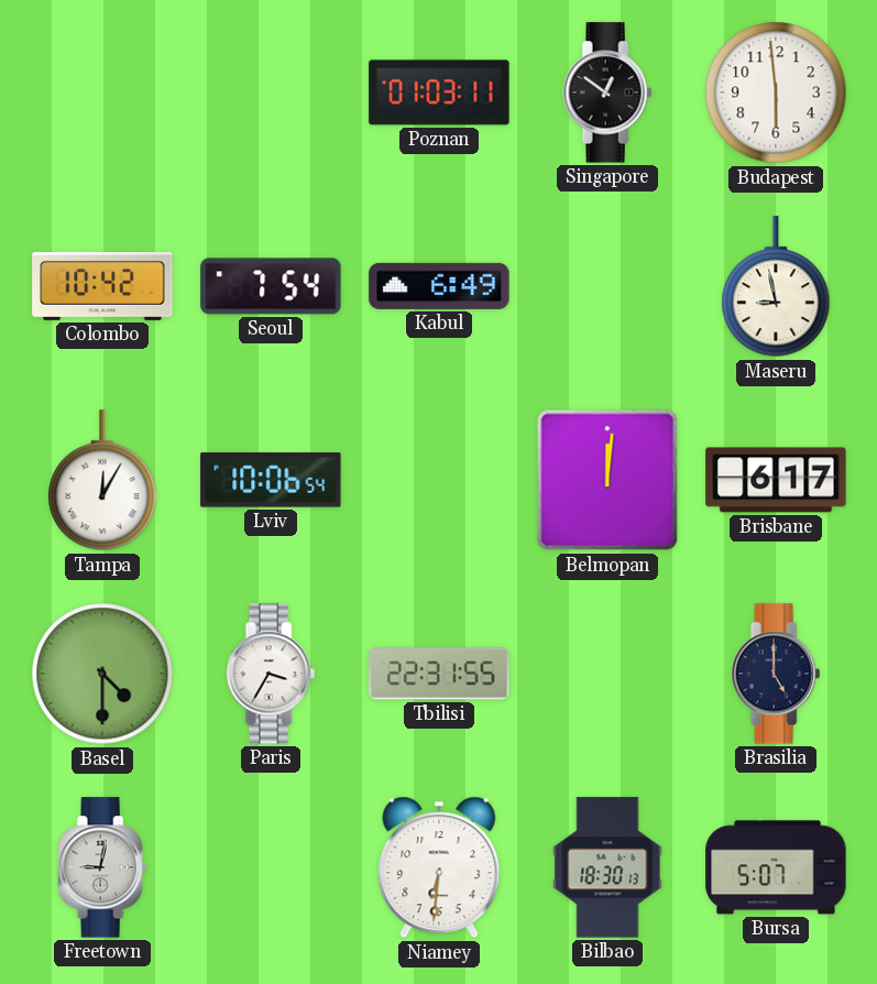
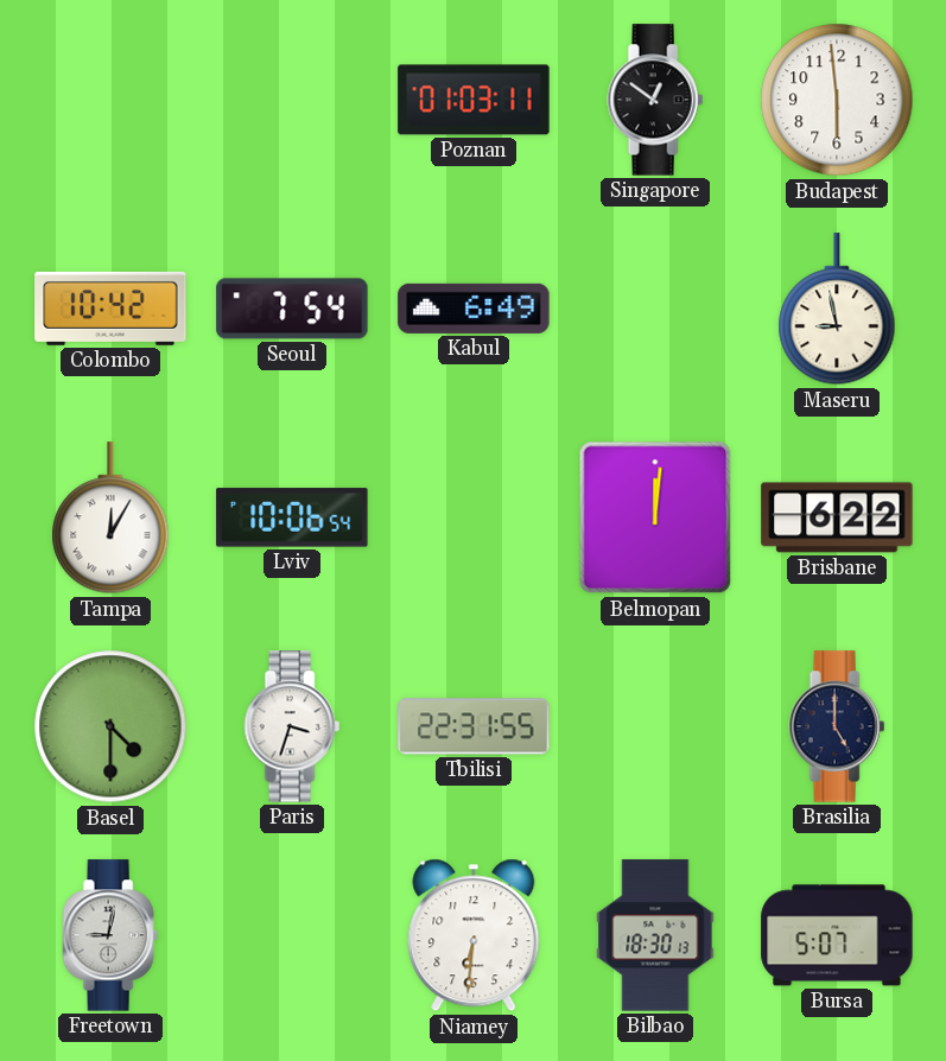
Brisbane: 6:17 -> 6:22 (837, 517)
Paris: 3:35 -> 3:33 (292, 726)
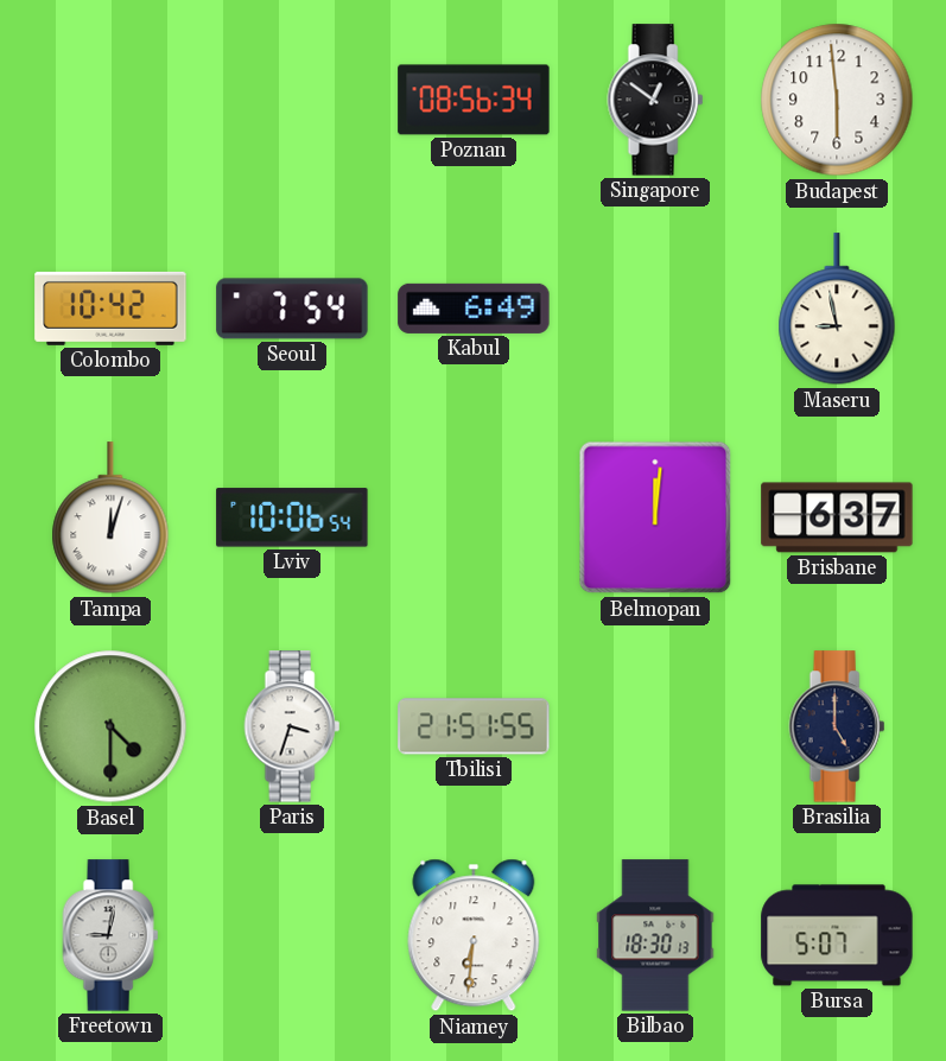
Poznan: 01:03 -> 08:56 (474, 100)
Tampa: 12:05 -> 12:03 (110, 519)
Brisbane: 6:22 -> 6:37 (837, 517)
Tbilisi: 22:31 -> 21:51 (474, 726)
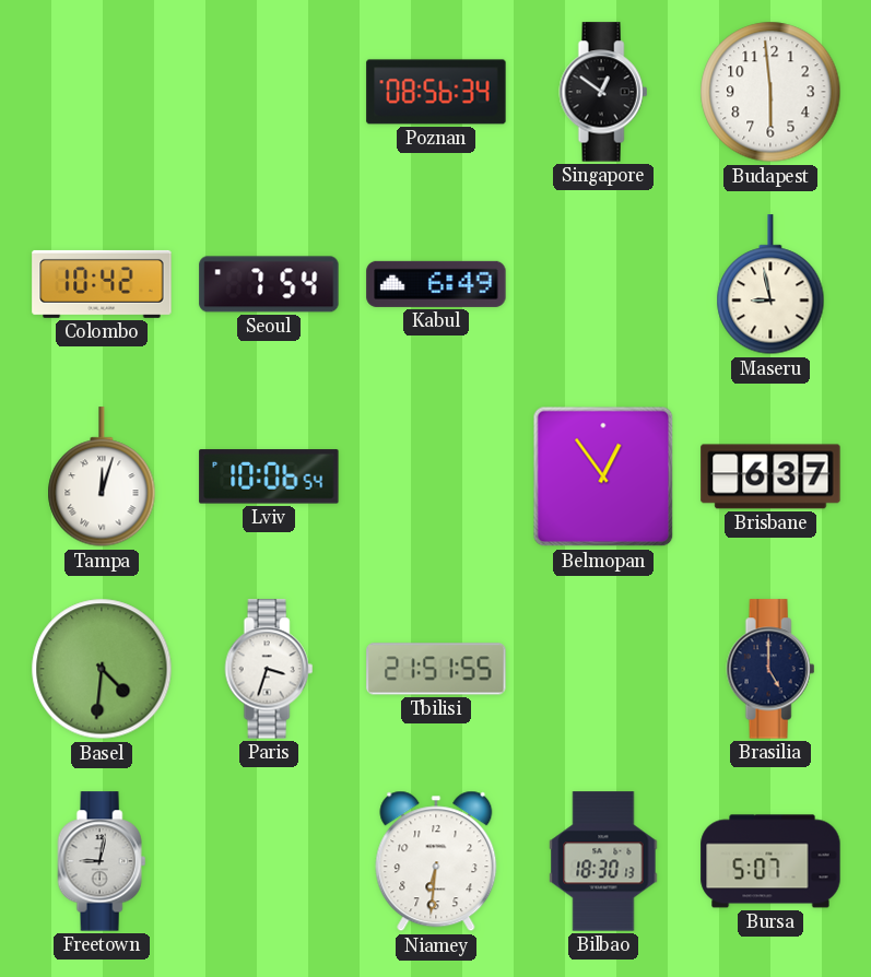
Belmopan: 12:01 -> 12:54 (603, 476)
Basel: 4:30 -> 4:31 (102, 669)
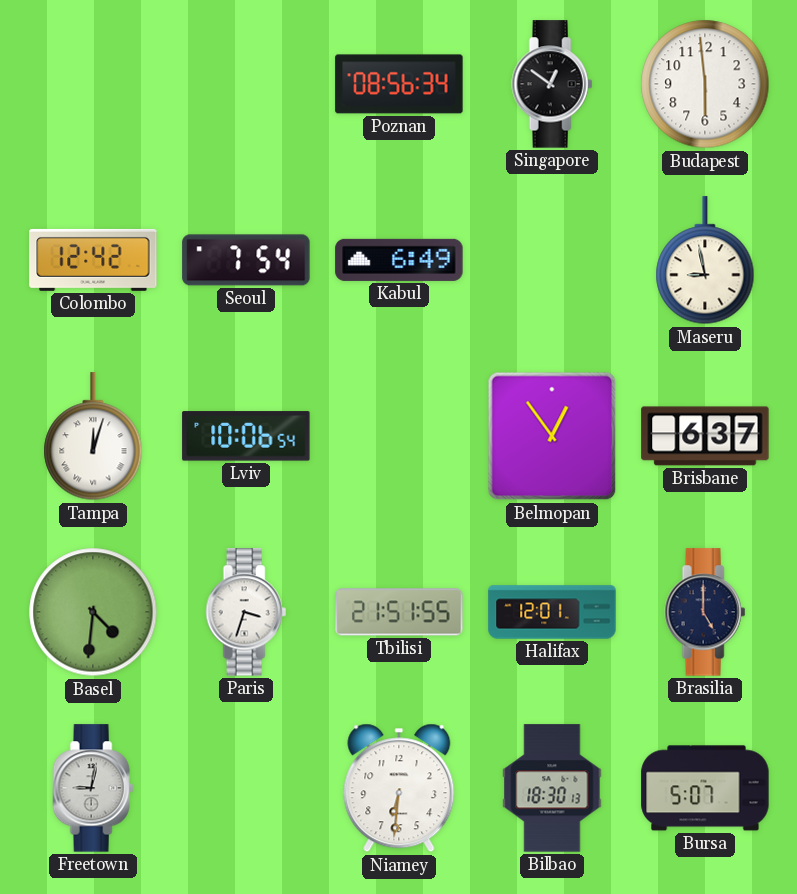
Colombo: 10:42 -> 12:42 (93, 260)
Halifax: none -> 12:01 (552, 612)
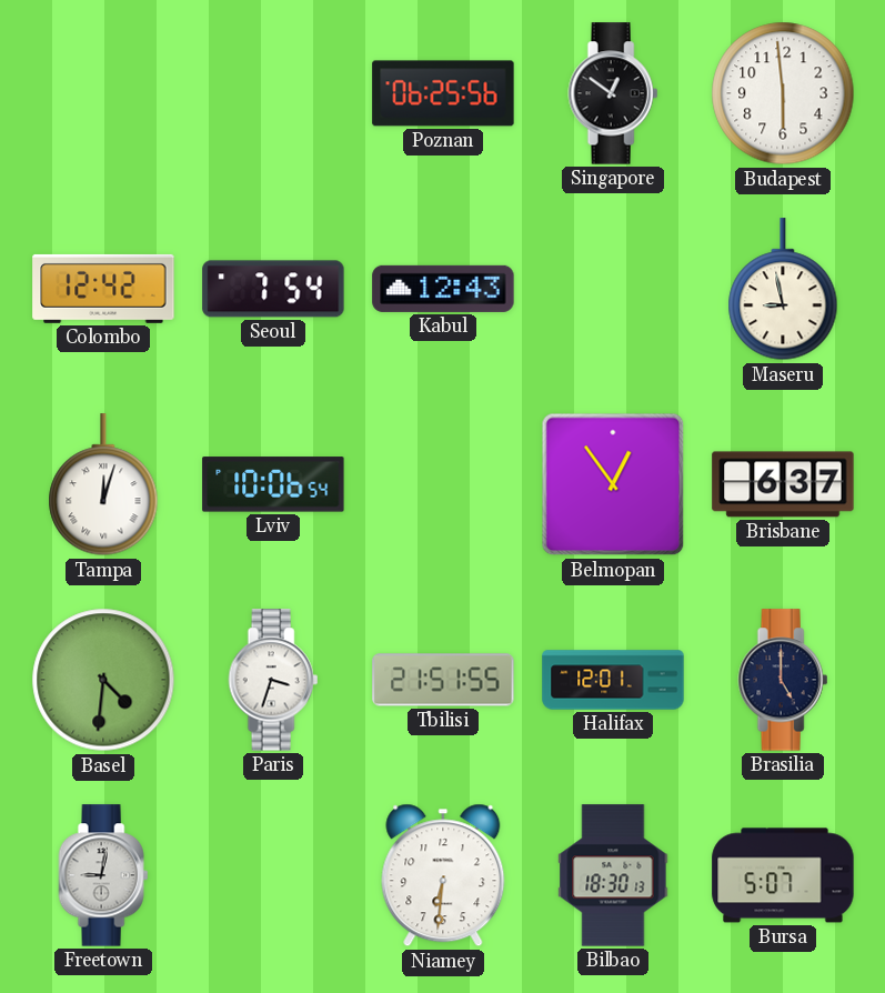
Poznan: 08:56 -> 06:25 (443, 93)
Kabul: 6:49 -> 12:43 (443, 289)
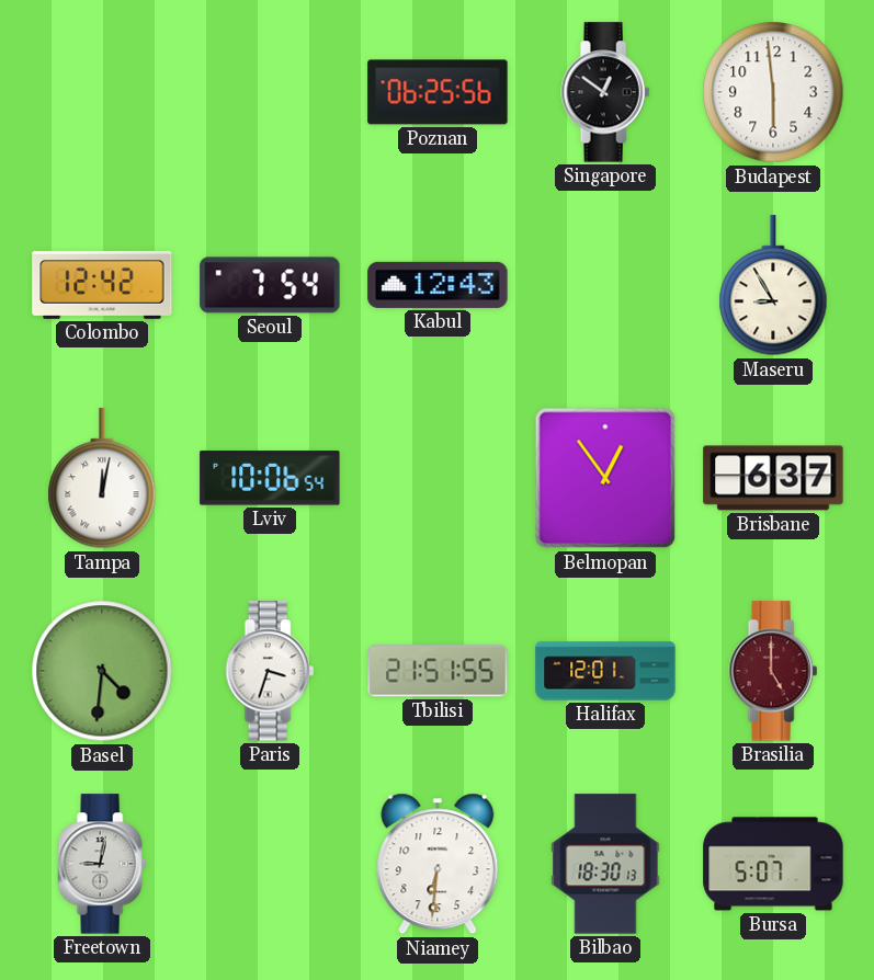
Maseru: 8:58 -> 8:55 (773, 286)
Tampa: 12:03 -> 12:02 (102, 479)
Brasilia dial: navy -> burgundy (773, 671)
